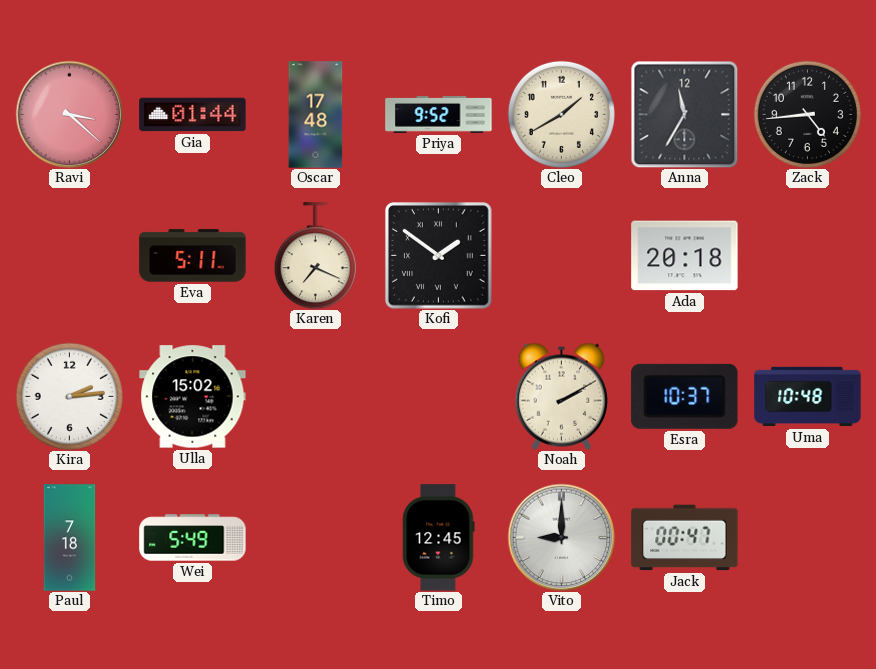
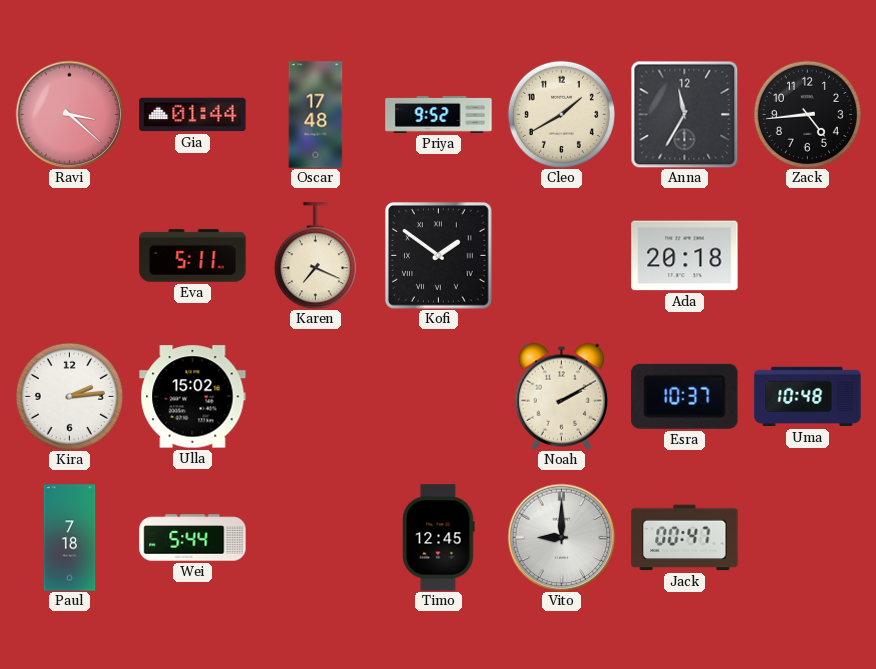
Wei: 5:49 -> 5:44 (193, 538)
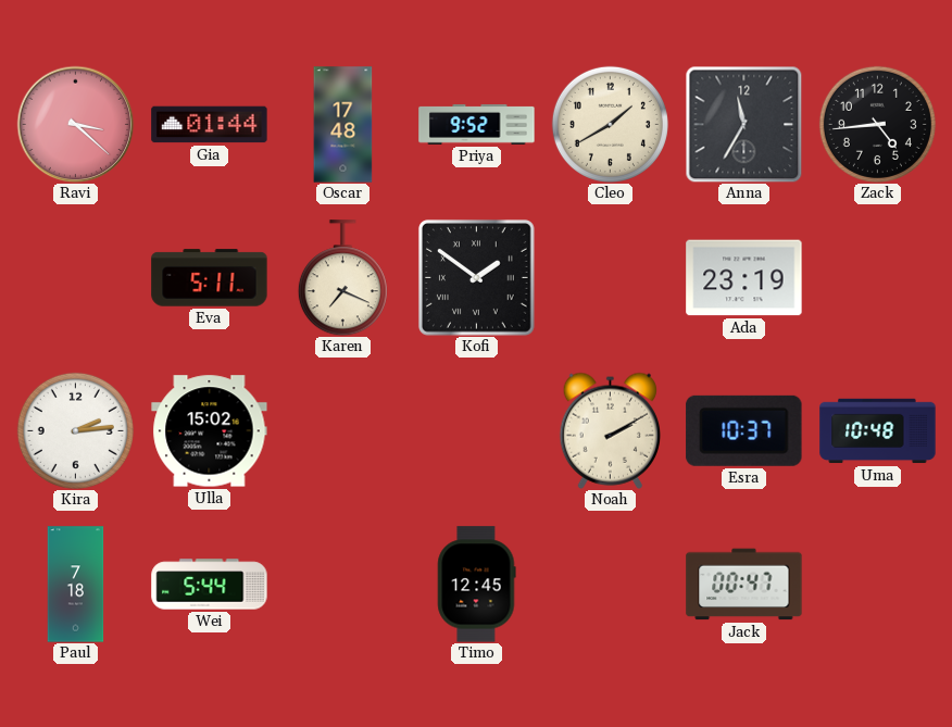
Ada: 20:18 -> 23:19 (744, 278)
Vito: 9:00 -> none (561, 537)
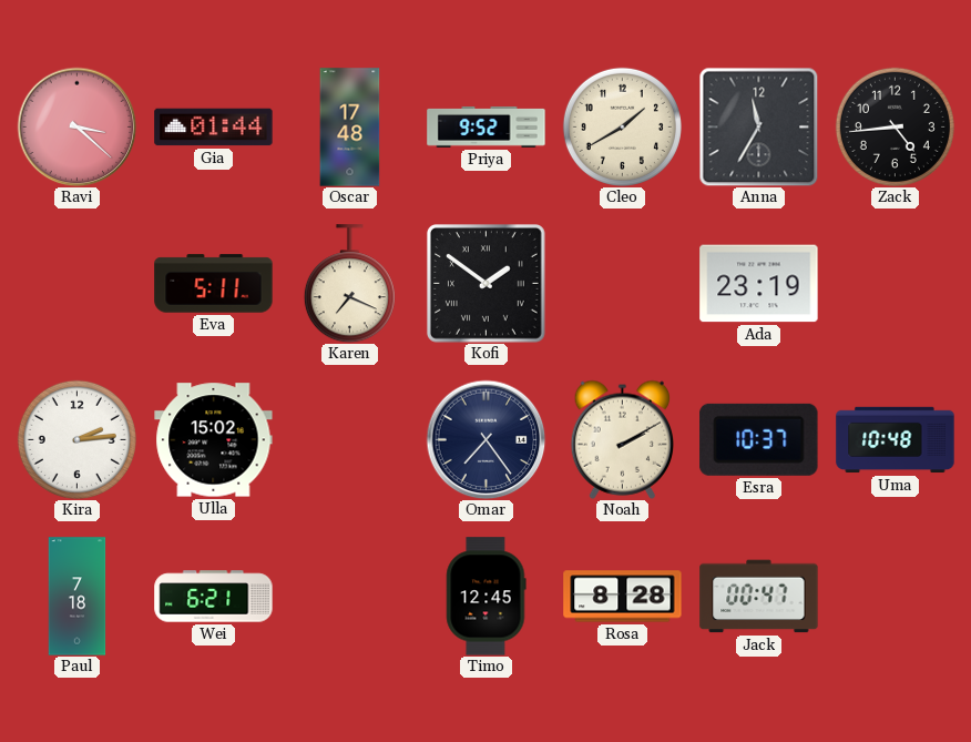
Omar: none -> 7:24 (485, 439)
Wei: 5:44 -> 6:21 (214, 597)
Rosa: none -> 8:28 (623, 597)
